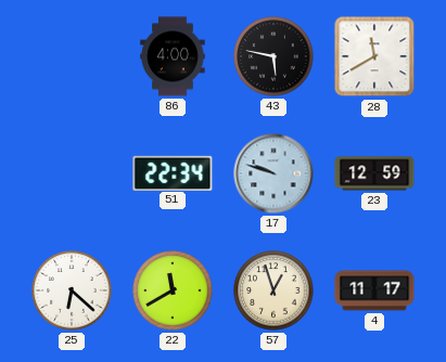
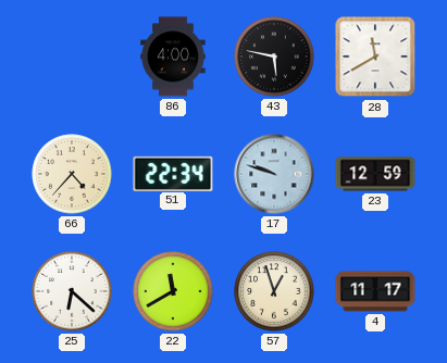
66: none -> 4:37 (72, 174)
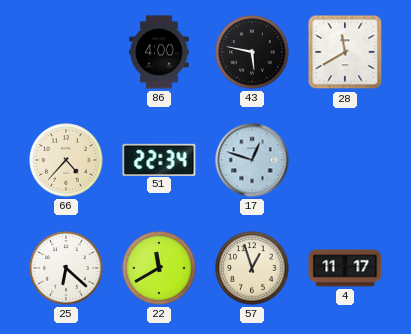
17: 9:48 -> 12:48 (252, 160)
23: 12:59 -> none (375, 174)
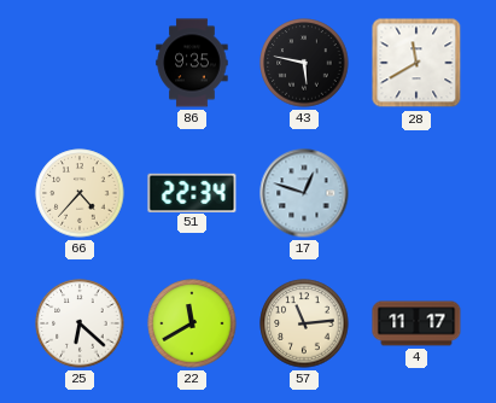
86: 4:00 -> 9:35 (192, 63)
57: 12:57 -> 11:14 (304, 323)
